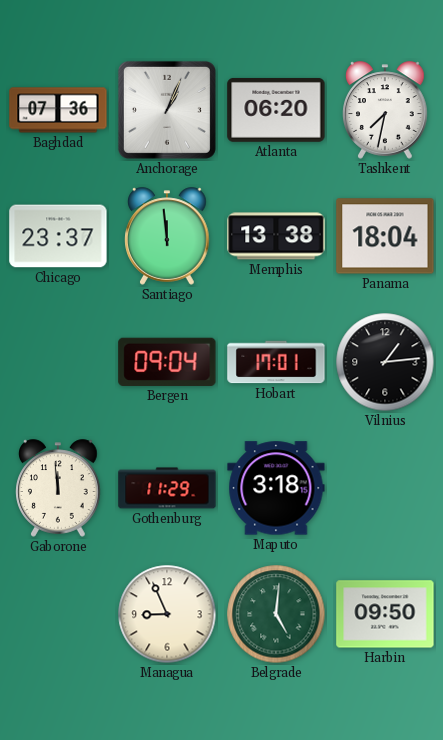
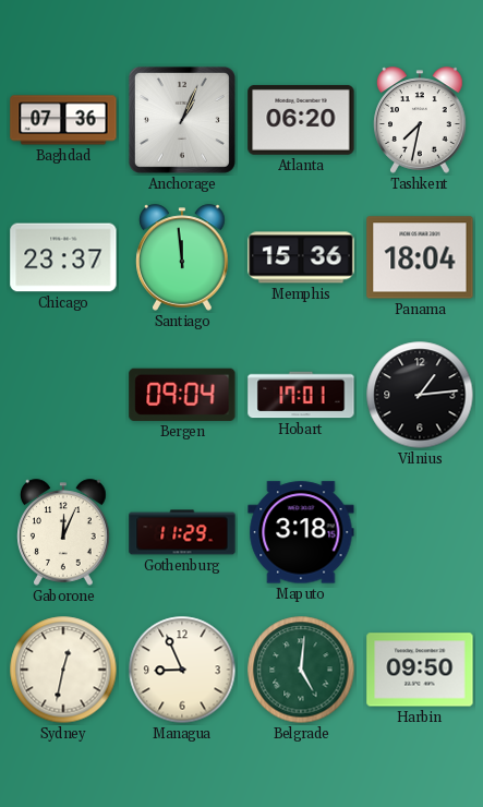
Memphis: 13:38 -> 15:36 (301, 257)
Gaborone: 11:59 -> 12:04 (63, 532)
Sydney: none -> 12:32 (63, 670)
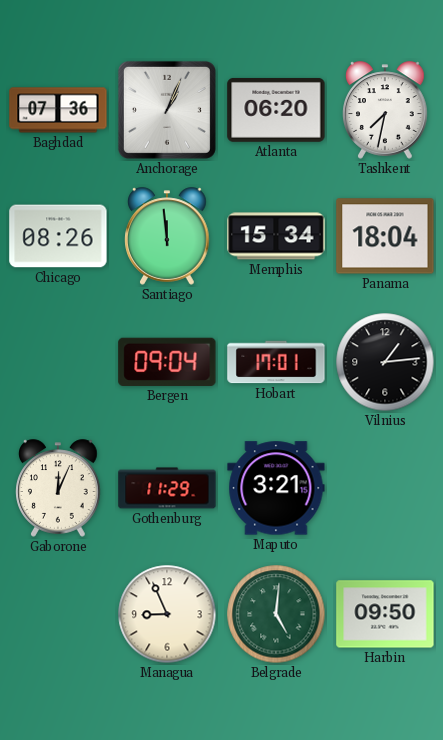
Chicago: 23:37 -> 08:26 (58, 236)
Memphis: 15:36 -> 15:34 (276, 236)
Maputo: 3:18 -> 3:21 (276, 488)
Sydney: 12:32 -> none (63, 670)
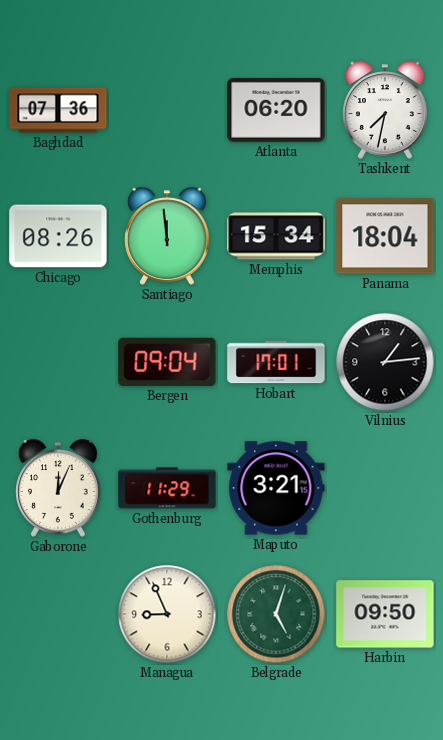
Anchorage: 1:04 -> none (167, 110)
Belgrade: 5:01 -> 5:03 (276, 614)
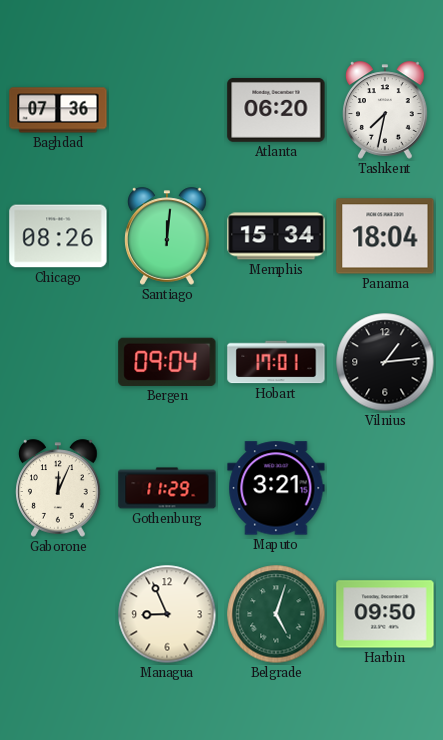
Santiago: 11:59 -> 12:01 (167, 236)
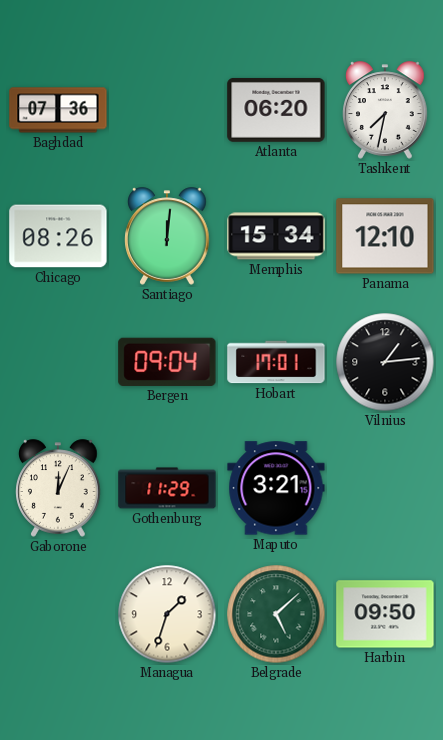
Panama: 18:04 -> 12:10 (385, 236)
Managua: 8:56 -> 1:33 (167, 614)
Belgrade: 5:03 -> 5:08 (276, 614)
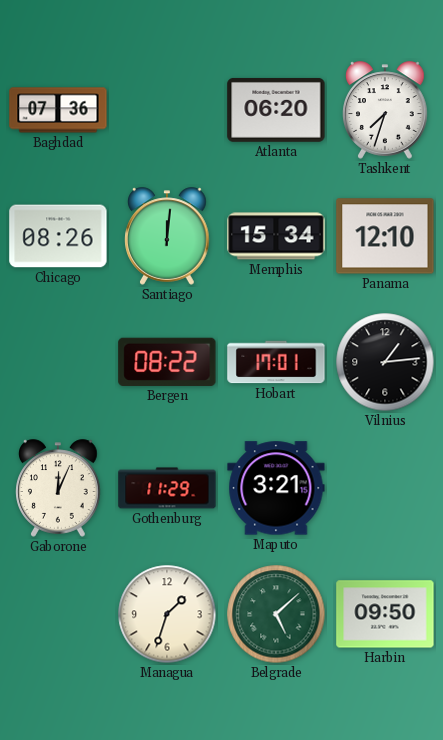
Tashkent: 7:32 -> 7:33 (385, 110)
Bergen: 09:04 -> 08:22 (167, 362)
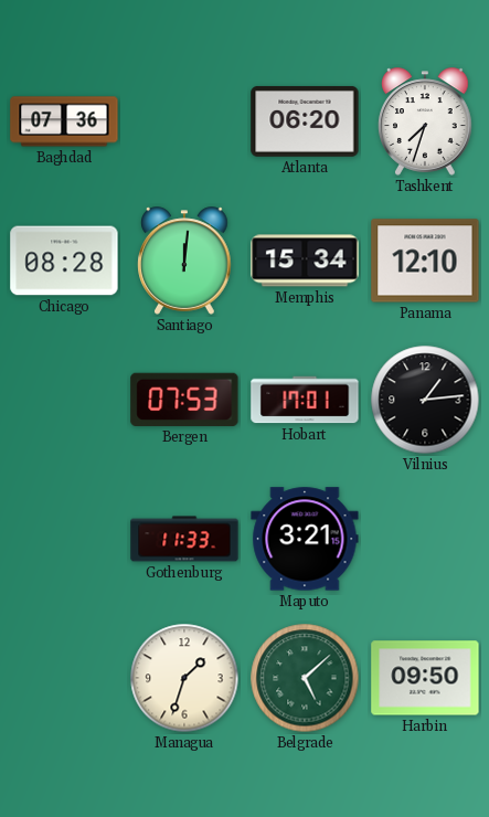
Chicago: 08:26 -> 08:28 (64, 261)
Bergen: 08:22 -> 07:53 (184, 400)
Gaborone: 12:04 -> none (58, 488)
Gothenburg: 11:29 -> 11:33 (184, 539)
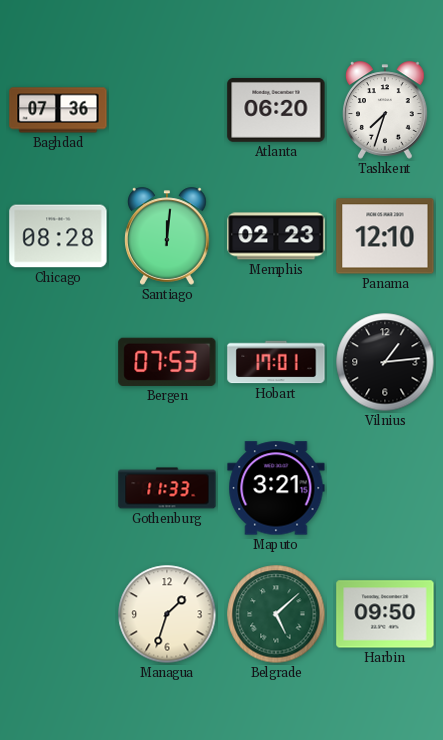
Memphis: 15:34 -> 02:23 (276, 236)
